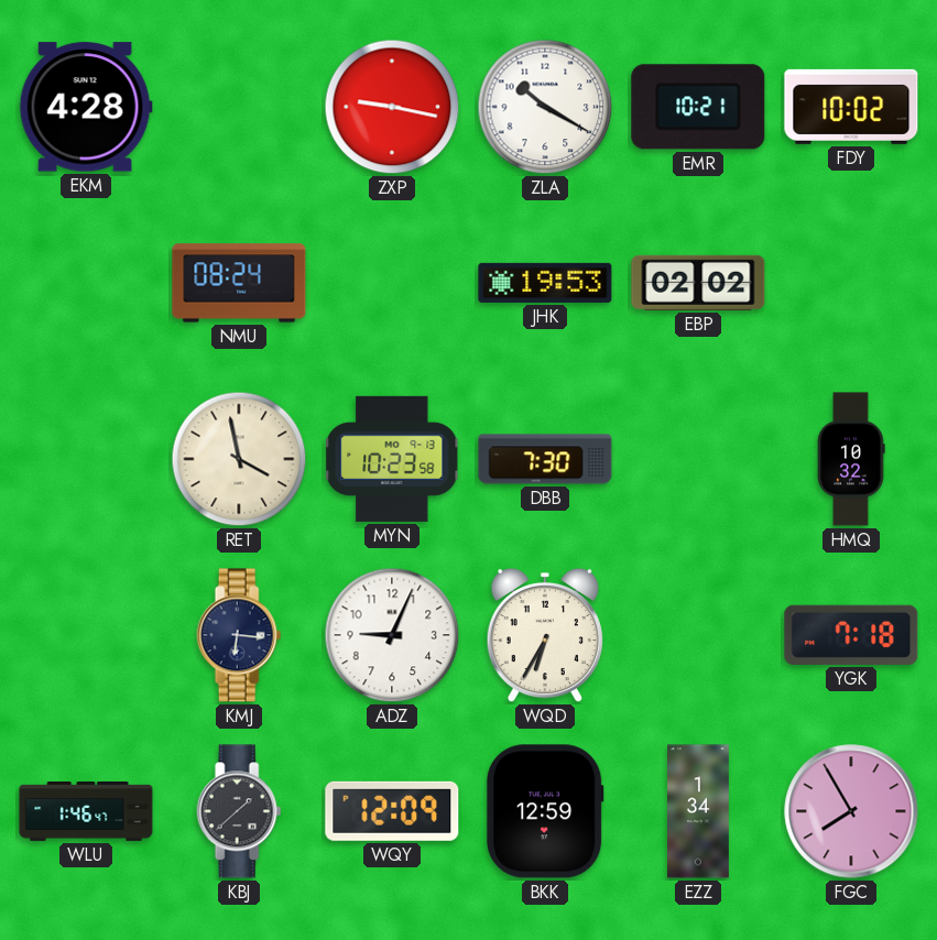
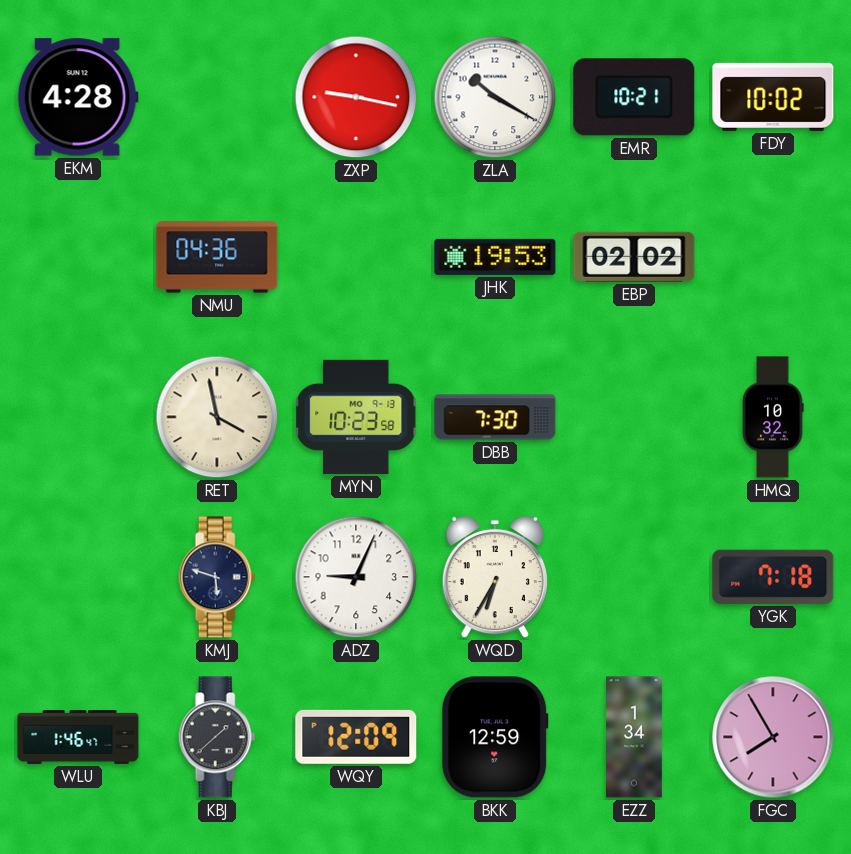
NMU: 08:24 -> 04:36 (217, 257)
KMJ: 6:16 -> 5:48 (217, 577)
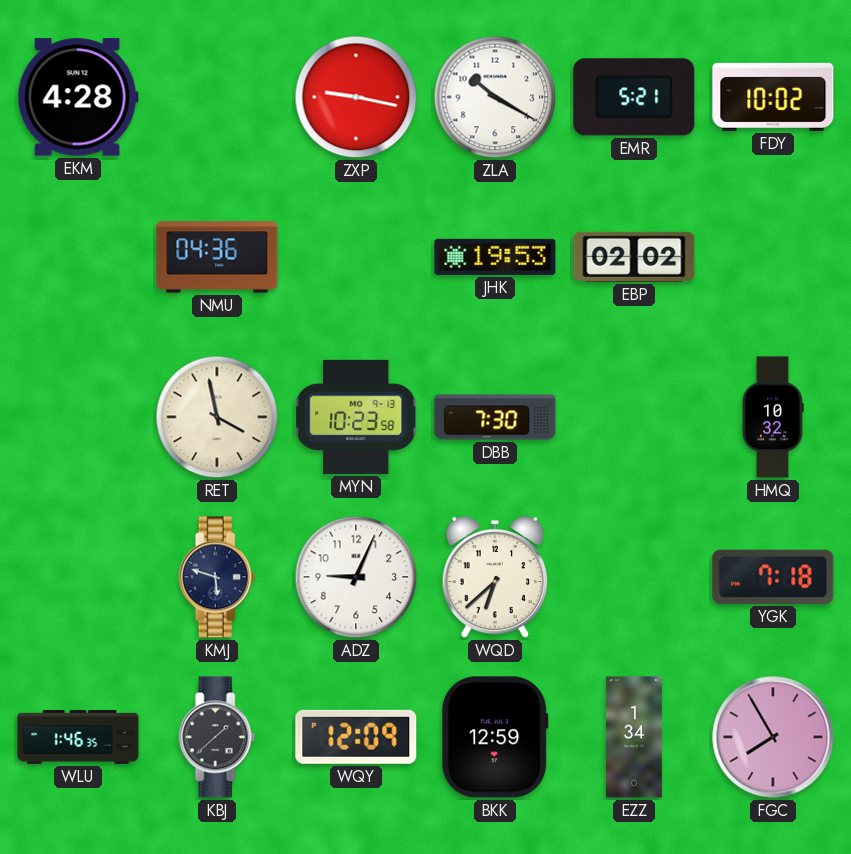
EMR: 10:21 -> 5:21 (634, 97)
WQD: 6:35 -> 6:38 (494, 577)
WLU: 1:46:47 -> 1:46:35 (78, 738)
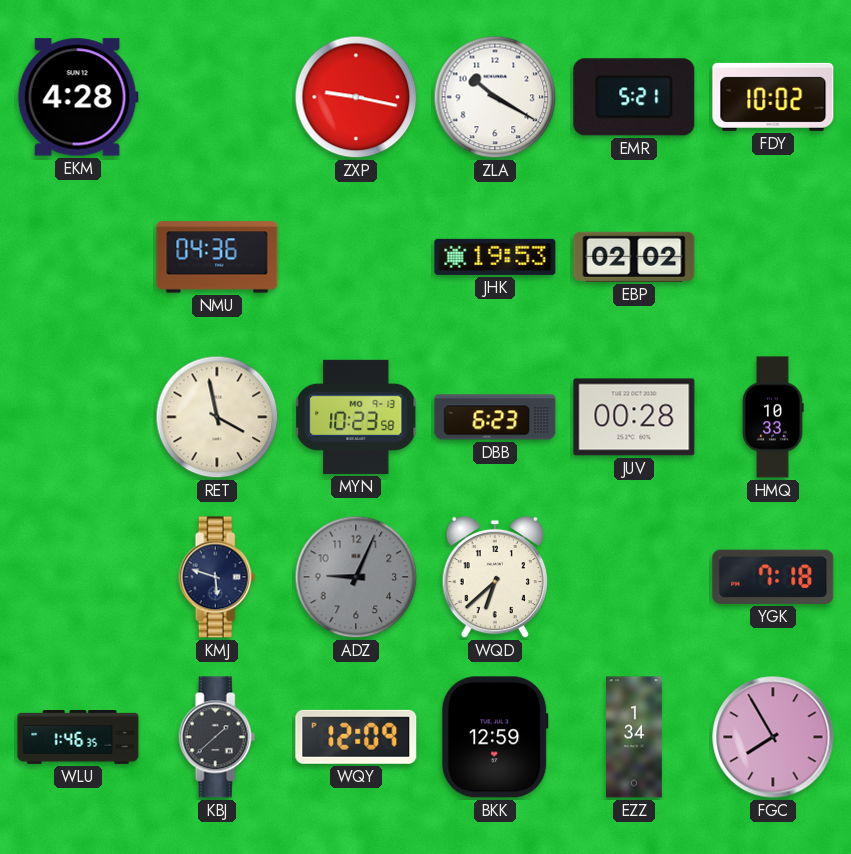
DBB: 7:30 -> 6:23 (495, 417)
JUV: none -> 00:28 (634, 417)
HMQ: 10:32 -> 10:33 (773, 417)
ADZ dial: white -> grey (356, 577)
